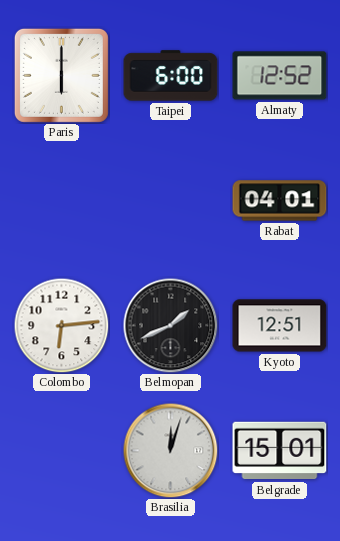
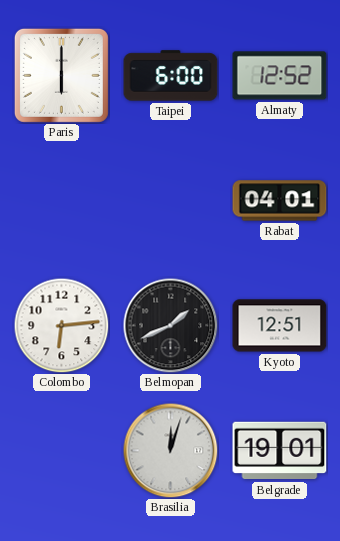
Belgrade: 15:01 -> 19:01 (280, 451)
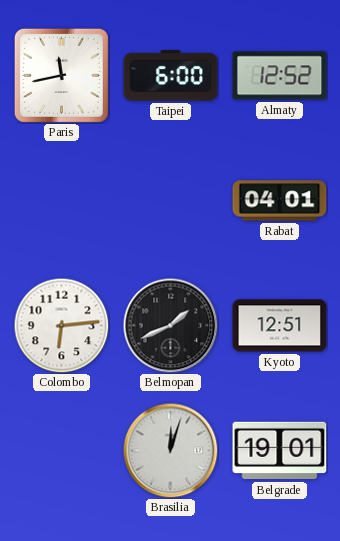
Paris: 6:00 -> 11:43 (61, 75)
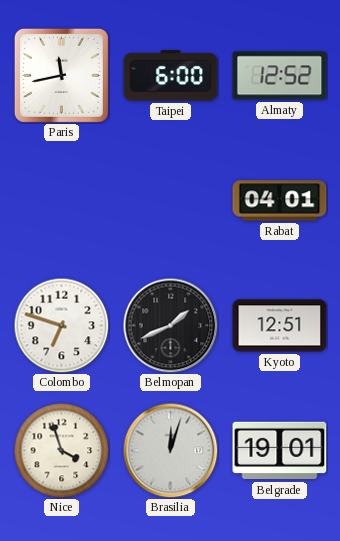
Colombo: 6:14 -> 6:48 (61, 325)
Nice: none -> 3:57 (61, 450)
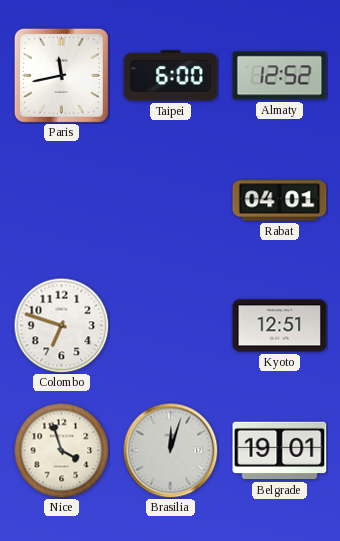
Belmopan: 1:41 -> none (170, 325)
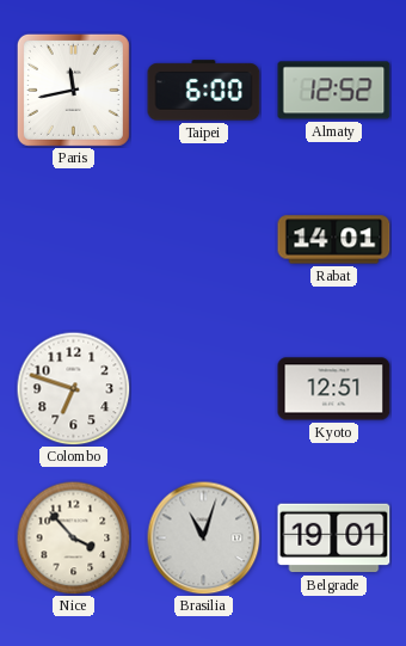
Rabat: 04:01 -> 14:01 (334, 240)
Nice: 3:57 -> 3:53 (73, 537)
Brasilia: 12:03 -> 11:03 (203, 537)
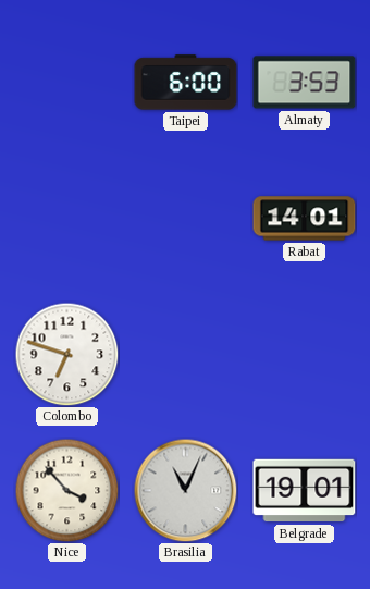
Paris: 11:43 -> none (73, 90)
Almaty: 12:52 -> 3:53 (305, 83)
Kyoto: 12:51 -> none (334, 389)
Brasilia: 11:03 -> 11:04 (185, 490)
